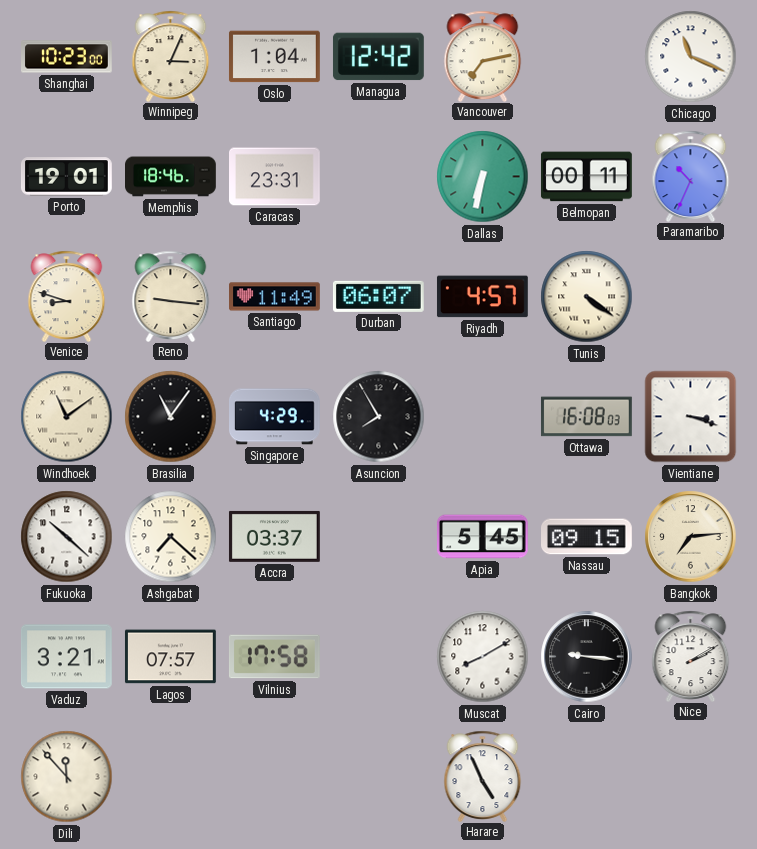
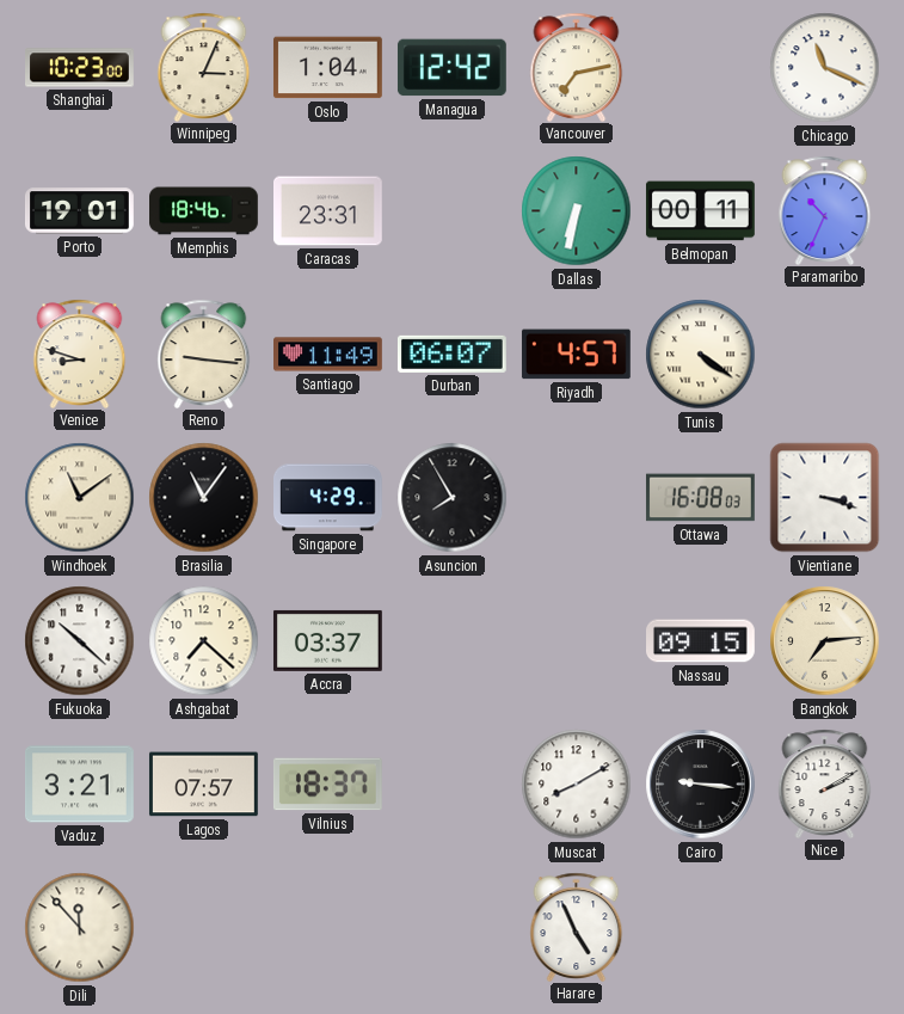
Apia: 5:45 -> none (482, 537)
Vilnius: 17:58 -> 18:37 (327, 785)
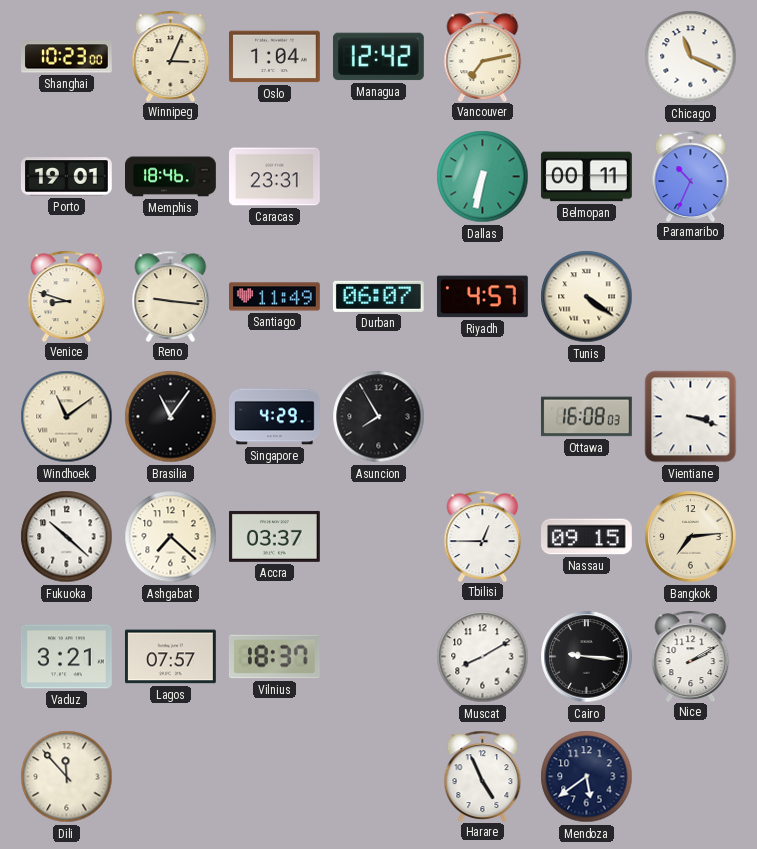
Tbilisi: none -> 12:45 (483, 536)
Mendoza: none -> 5:39 (587, 777)
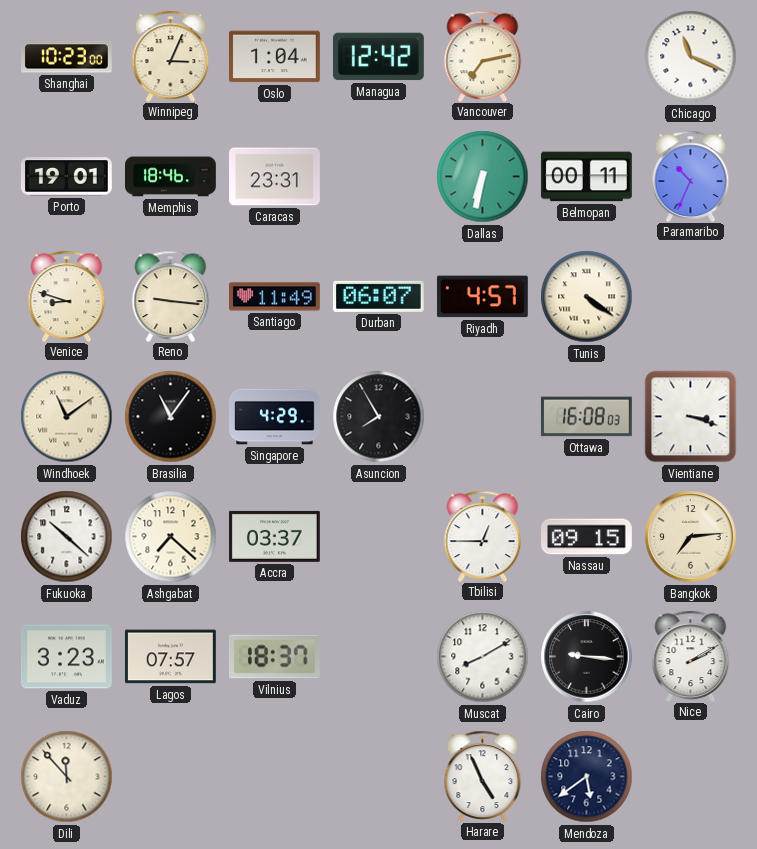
Vaduz: 3:21 -> 3:23 (67, 657)
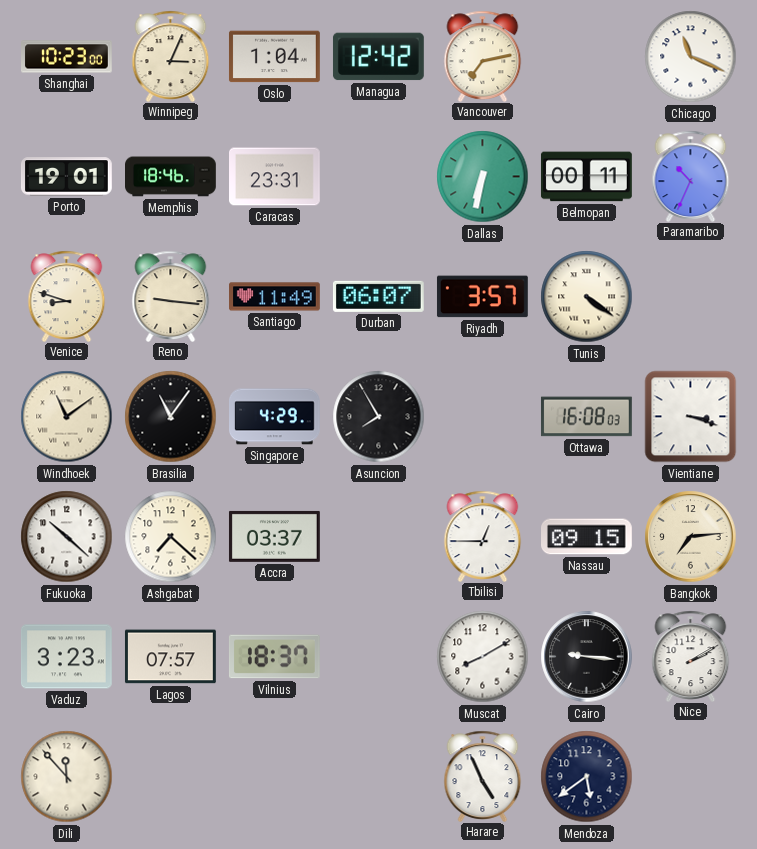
Riyadh: 4:57 -> 3:57 (482, 297)
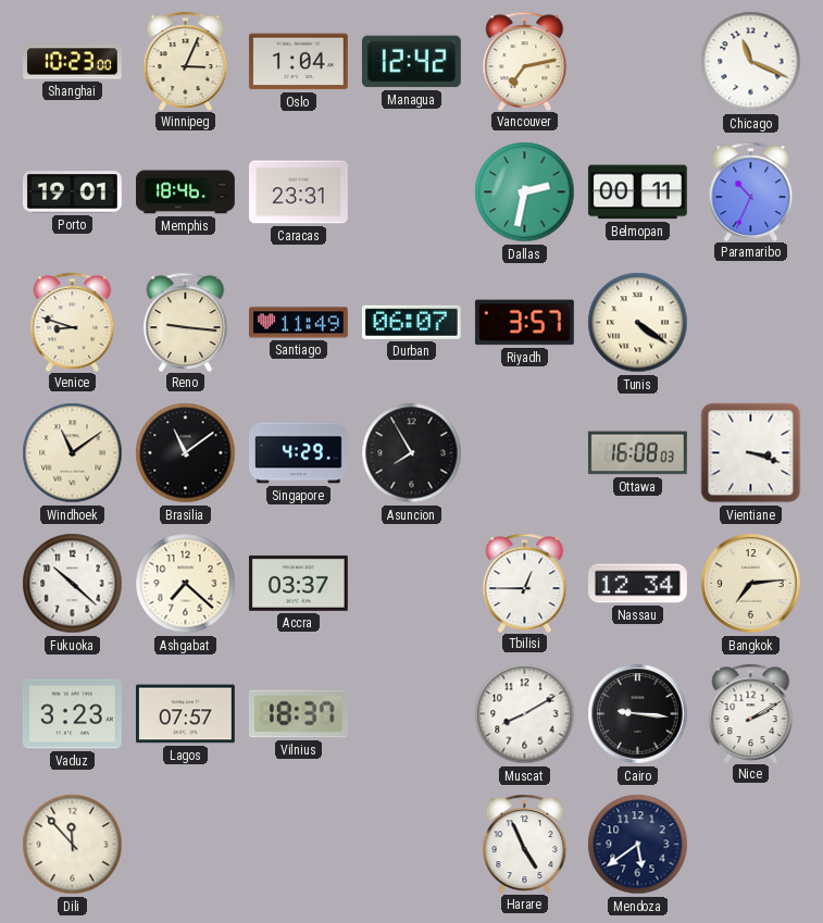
Dallas: 6:32 -> 2:32 (525, 192)
Brasilia: 11:06 -> 11:09 (186, 453)
Nassau: 09:15 -> 12:34 (638, 584)
